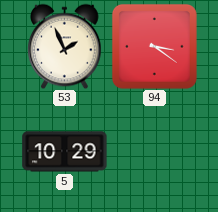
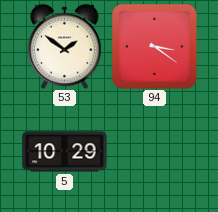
53: 1:56 -> 1:51 (65, 46)
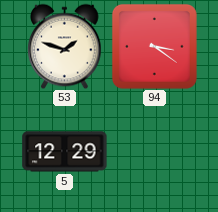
53: 1:51 -> 1:48 (65, 46)
5: 10:29 -> 12:29 (65, 152)
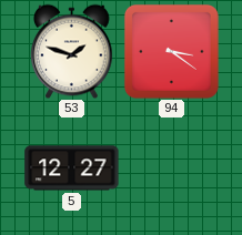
5: 12:29 -> 12:27 (72, 168)
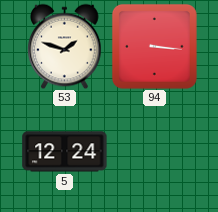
94: 3:21 -> 3:16 (154, 46)
5: 12:27 -> 12:24 (65, 152)
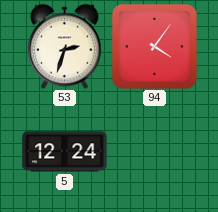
53: 1:48 -> 2:33 (65, 46)
94: 3:16 -> 4:06 (154, 46)
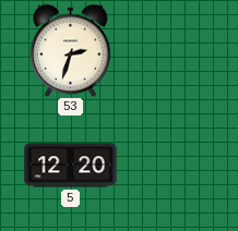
94: 4:06 -> none (154, 46)
5: 12:24 -> 12:20 (71, 166)
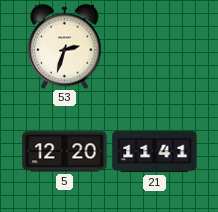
21: none -> 11:41 (155, 152)
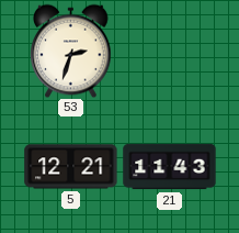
5: 12:20 -> 12:21 (71, 167)
21: 11:41 -> 11:43 (170, 167)
